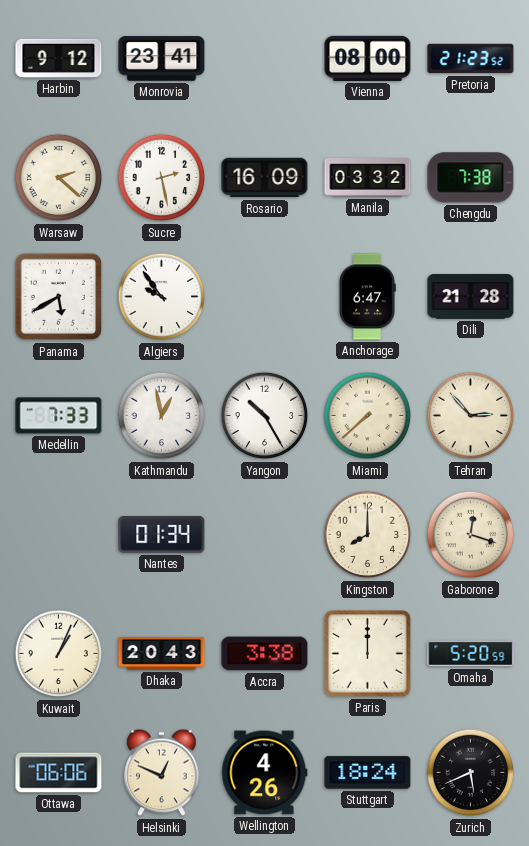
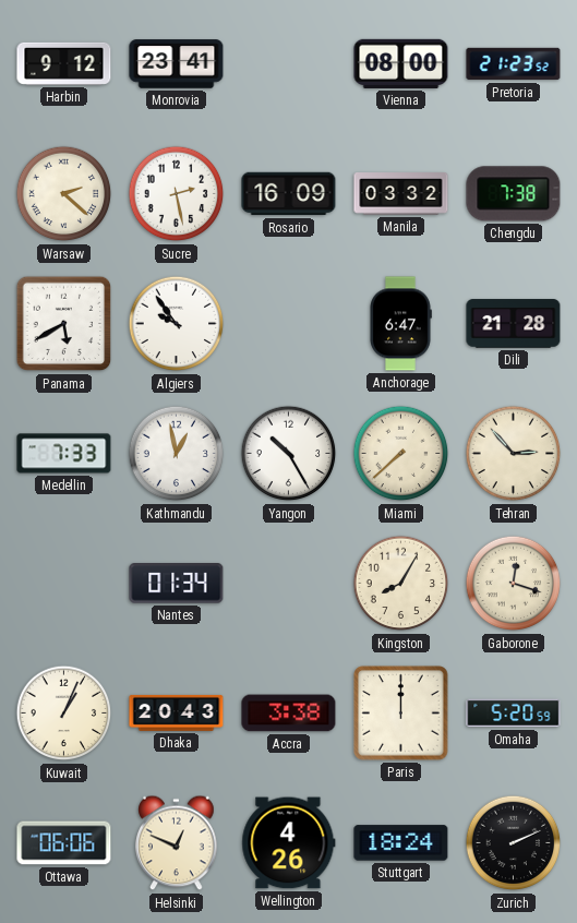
Kingston: 8:00 -> 8:05 (401, 584)
Zurich: 5:41 -> 2:11 (514, 843)
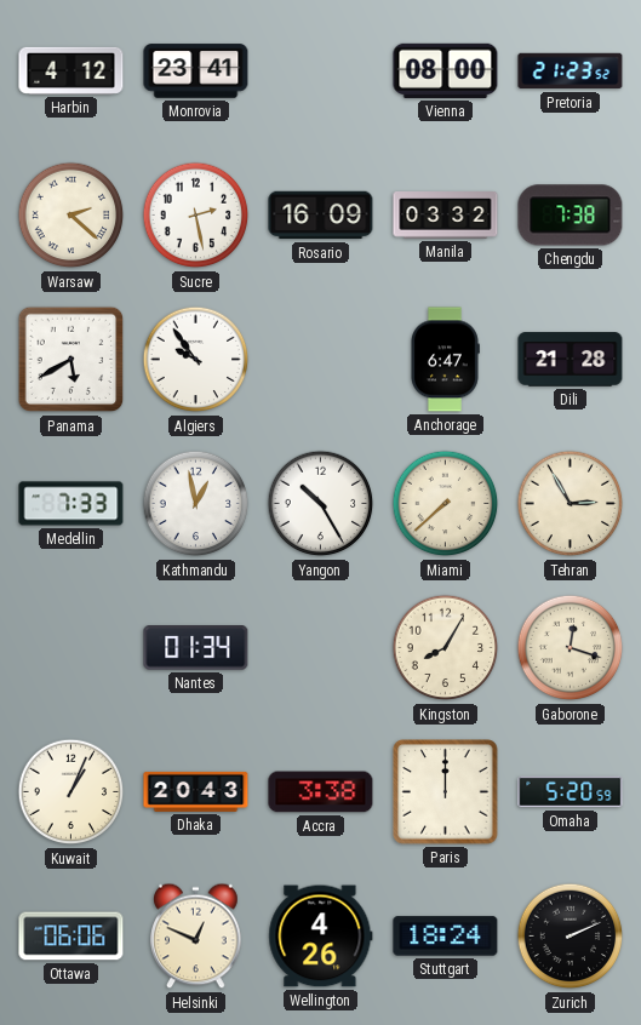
Harbin: 9:12 -> 4:12 (71, 70)
Tehran: 2:53 -> 2:55 (571, 504)
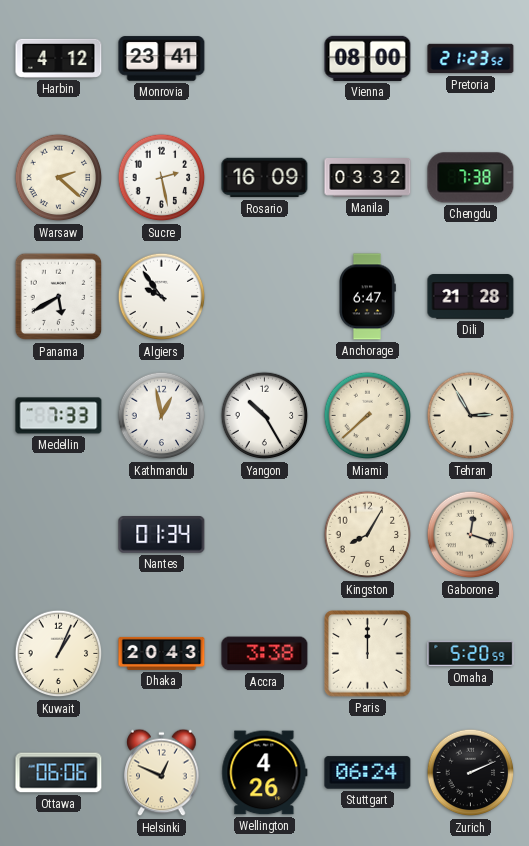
Stuttgart: 18:24 -> 06:24 (368, 773)
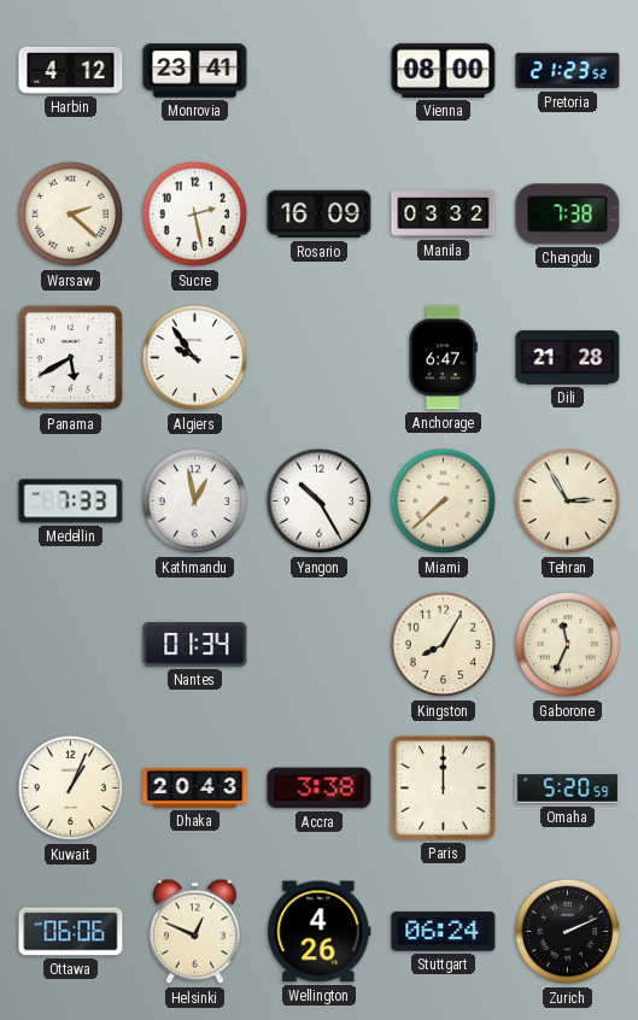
Gaborone: 12:18 -> 11:34 (568, 645)
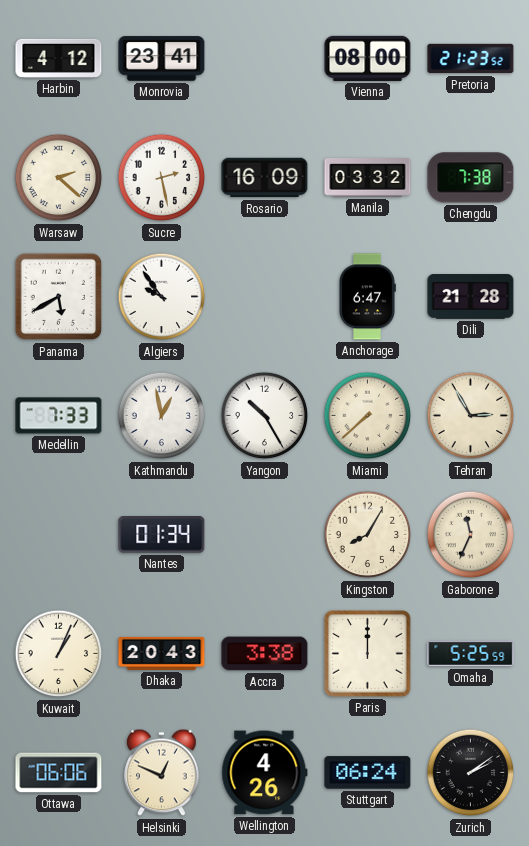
Omaha: 5:20 -> 5:25 (471, 654)
Zurich: 2:11 -> 2:09 (471, 773)
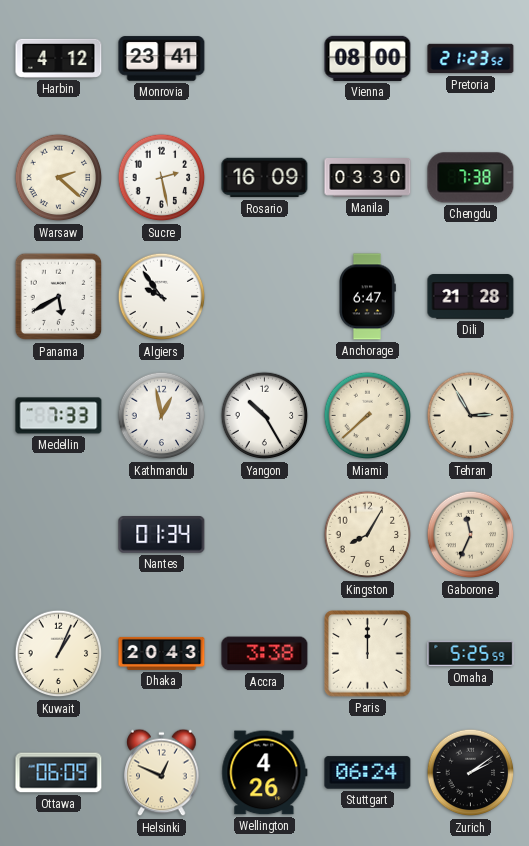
Manila: 03:32 -> 03:30 (368, 178)
Ottawa: 06:06 -> 06:09 (59, 773)
